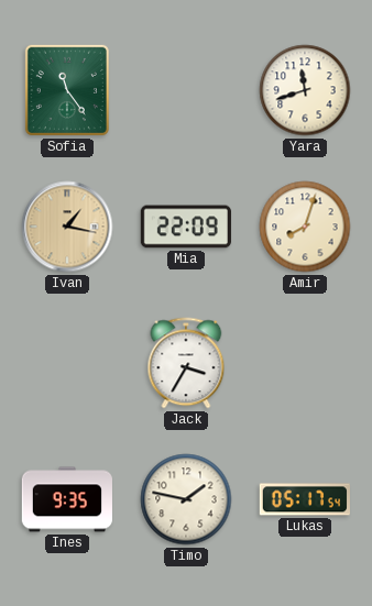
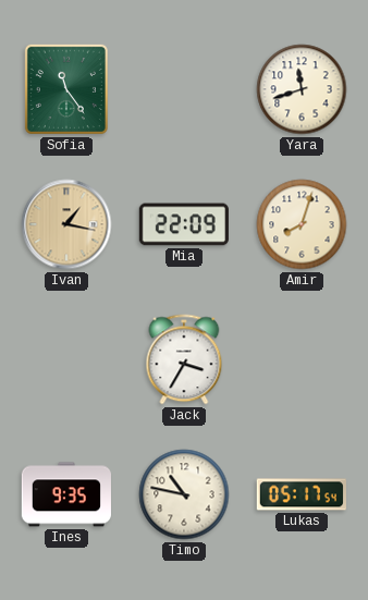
Timo: 1:47 -> 10:47 (184, 494)
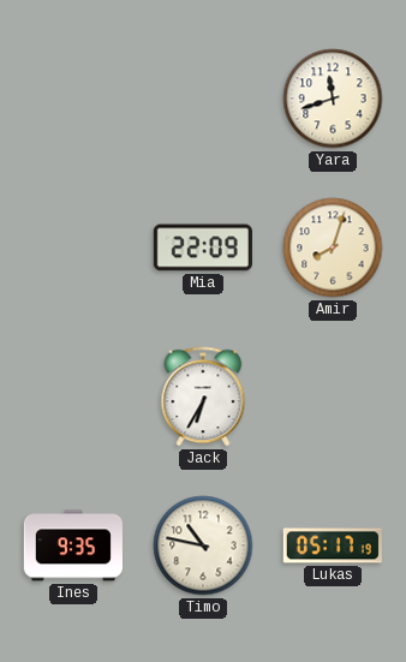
Sofia: 11:24 -> none (66, 89)
Ivan: 1:17 -> none (66, 224)
Jack: 3:35 -> 6:35 (203, 396)
Lukas: 05:17:54 -> 05:17:19 (333, 545)
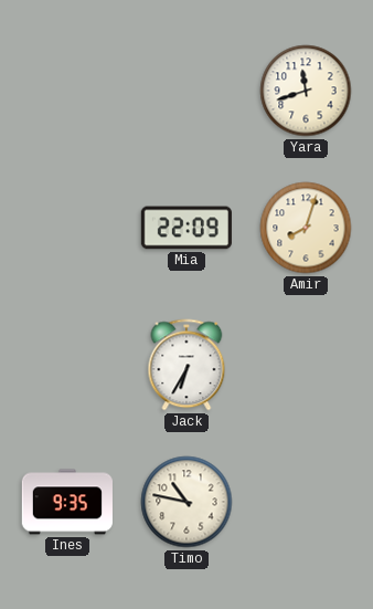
Lukas: 05:17 -> none (333, 545)
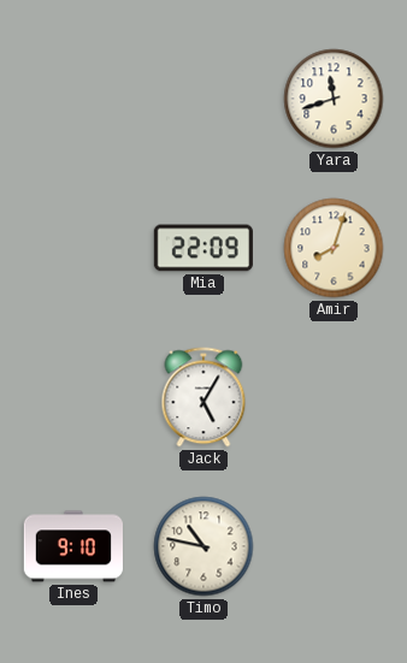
Jack: 6:35 -> 5:05 (203, 397)
Ines: 9:35 -> 9:10 (72, 546)
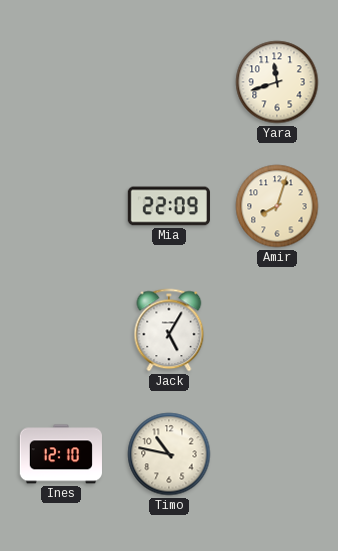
Ines: 9:10 -> 12:10 (60, 454)
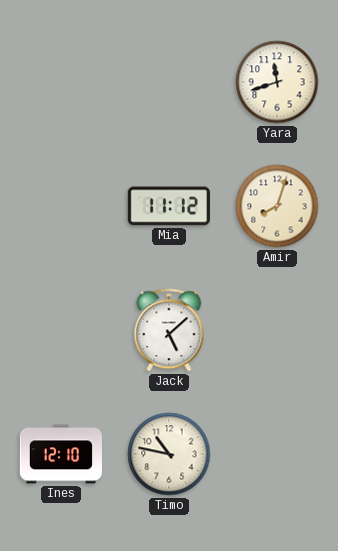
Mia: 22:09 -> 11:12 (169, 206)
Jack: 5:05 -> 5:08 (169, 330)
